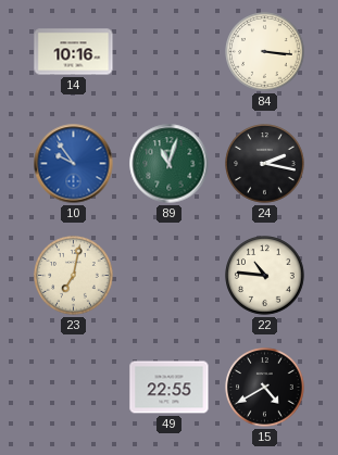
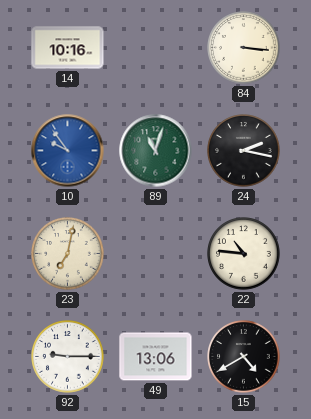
92: none -> 9:15 (68, 357)
49: 22:55 -> 13:06 (156, 357)
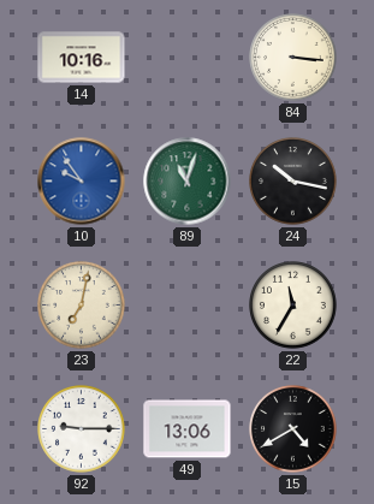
24: 2:17 -> 10:17 (293, 182)
22: 10:46 -> 11:35 (293, 306)
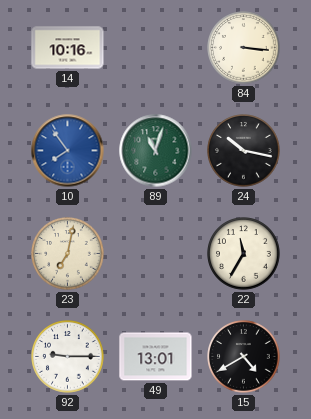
10: 9:54 -> 7:54 (68, 151)
49: 13:06 -> 13:01 (156, 357)
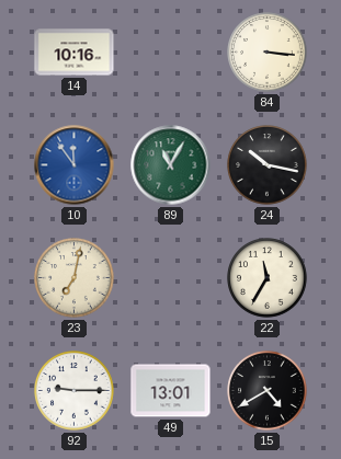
10: 7:54 -> 11:54 (75, 165)
89: 11:03 -> 11:05 (171, 165)
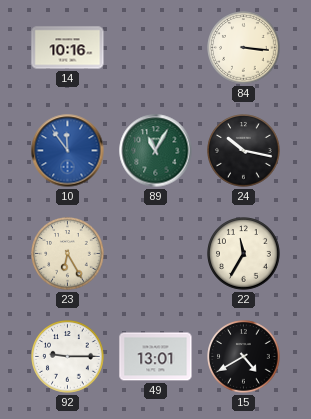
23: 7:02 -> 6:25 (68, 254)
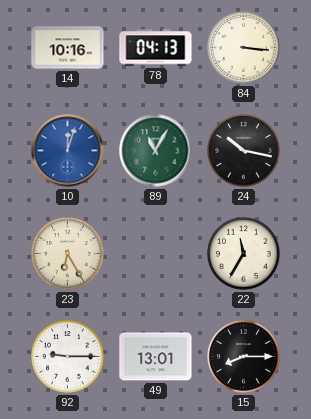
78: none -> 04:13 (156, 48)
10: 11:54 -> 12:03 (68, 151)
15: 4:40 -> 8:15 (244, 357)
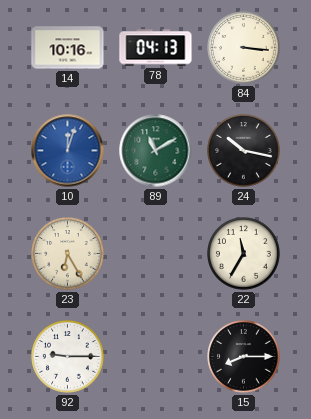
89: 11:05 -> 11:10 (156, 151)
49: 13:01 -> none (156, 357)
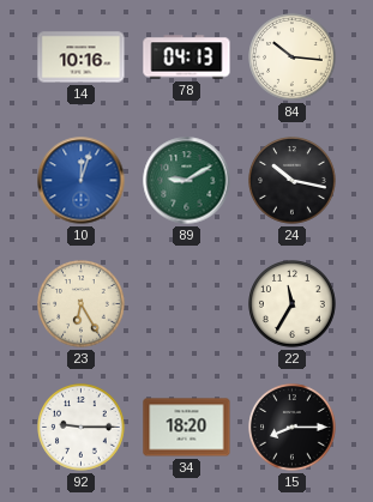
84: 3:16 -> 10:16 (293, 58)
89: 11:10 -> 9:10 (187, 181)
34: none -> 18:20 (187, 428)
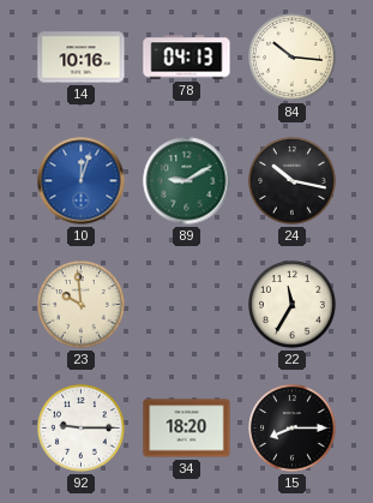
23: 6:25 -> 9:59 (82, 305)
